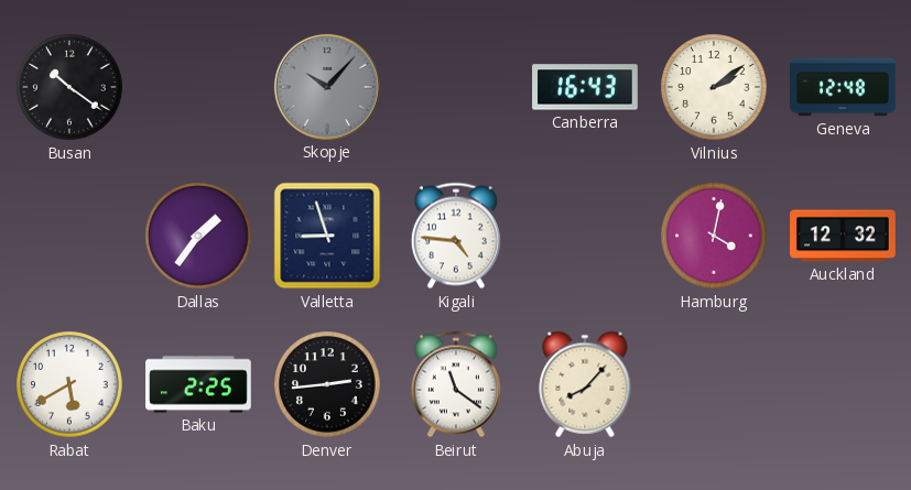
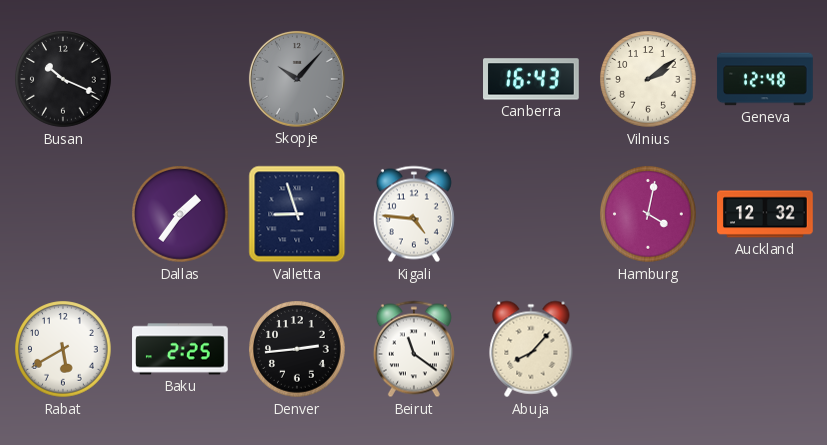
Busan: 10:21 -> 10:19 (63, 79)
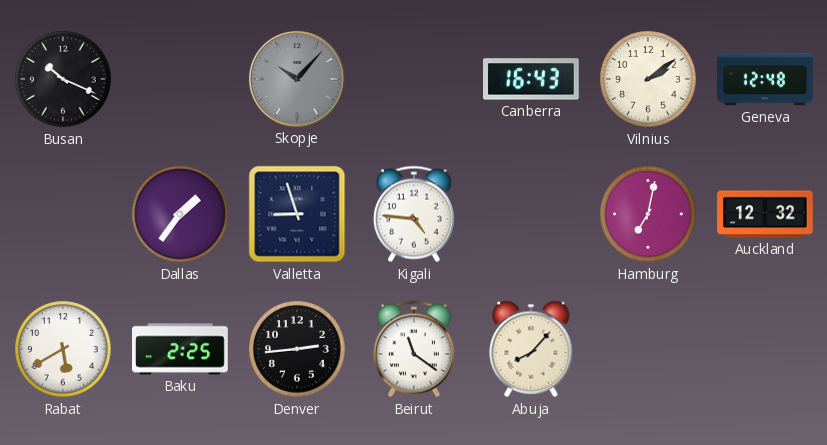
Hamburg: 4:02 -> 7:02 (648, 214)
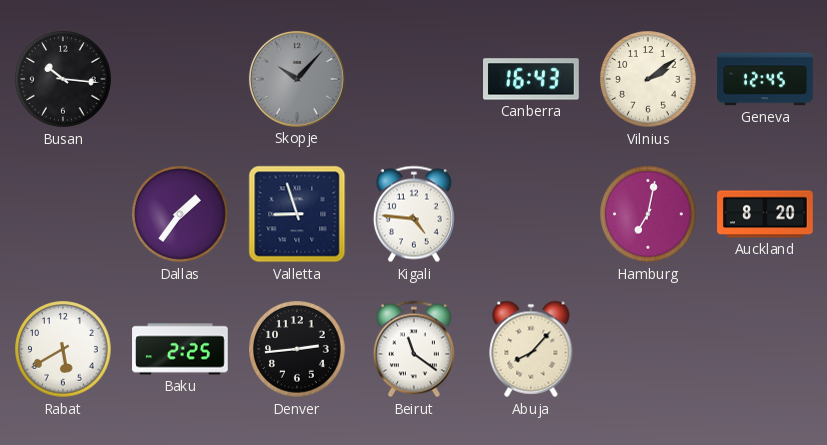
Busan: 10:19 -> 10:16 (63, 79)
Geneva: 12:48 -> 12:45 (765, 79)
Auckland: 12:32 -> 8:20 (765, 214)
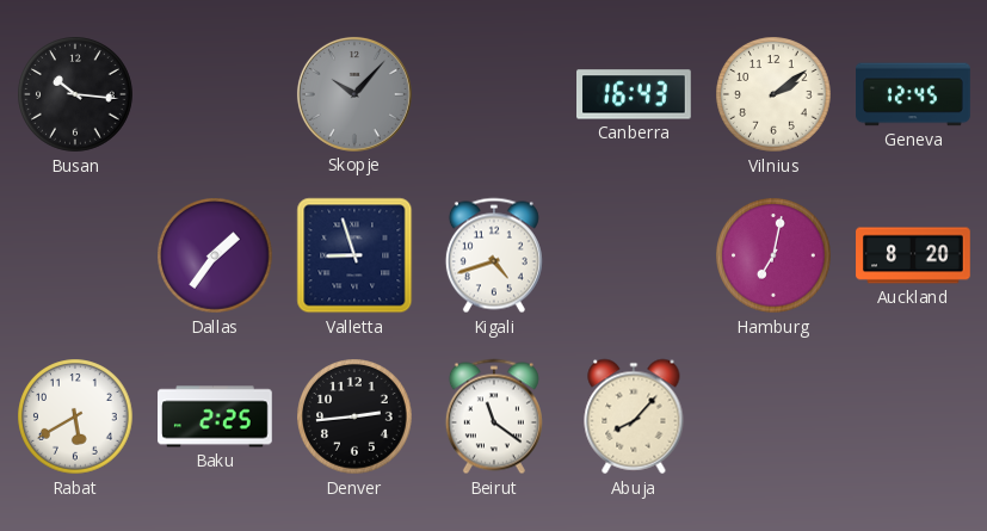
Kigali: 4:46 -> 4:42 (494, 255)
